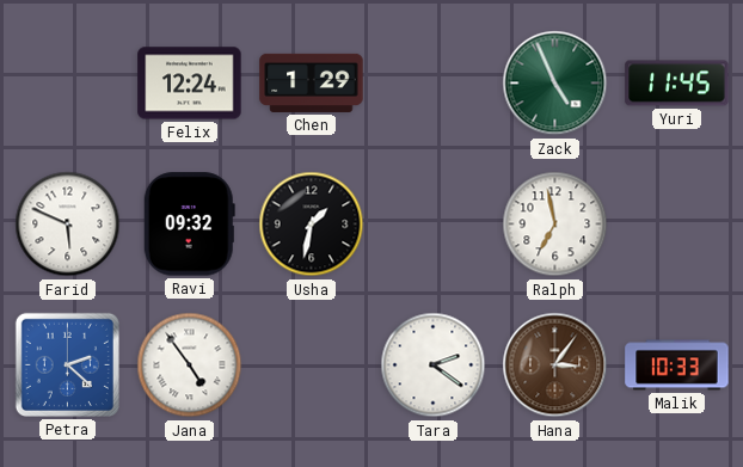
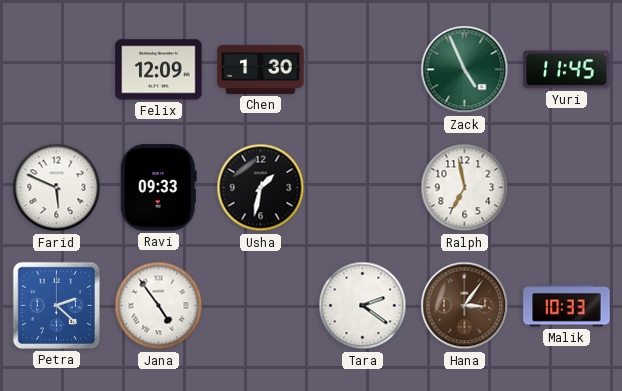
Felix: 12:24 -> 12:09 (159, 70)
Chen: 1:29 -> 1:30 (261, 69)
Ravi: 09:32 -> 09:33 (158, 188)
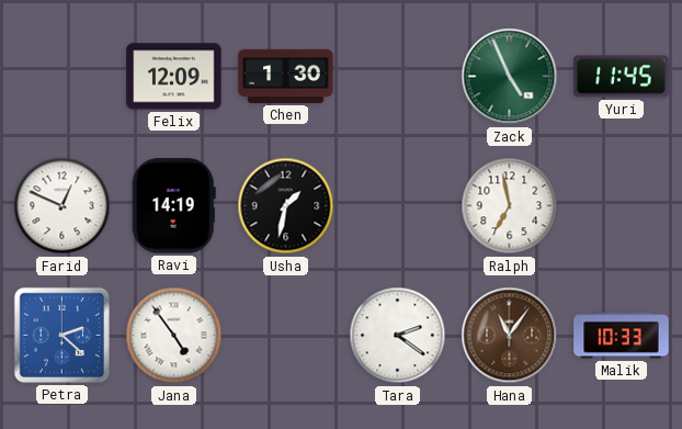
Farid: 5:49 -> 12:49 (62, 206)
Ravi: 09:33 -> 14:19 (173, 206)
Hana: 3:06 -> 11:06 (510, 336)
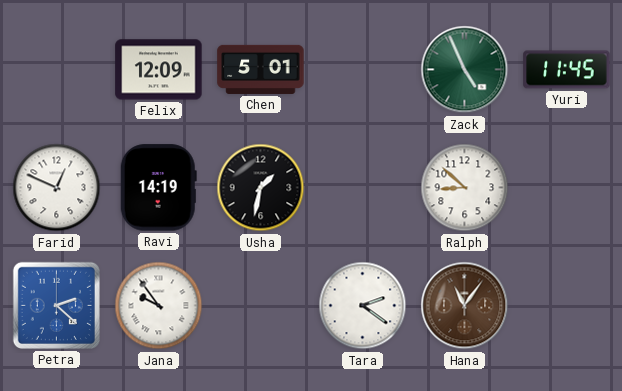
Chen: 1:30 -> 5:01 (261, 69)
Ralph: 6:58 -> 8:52 (465, 188)
Jana: 4:54 -> 9:54 (159, 306)
Malik: 10:33 -> none (622, 336)
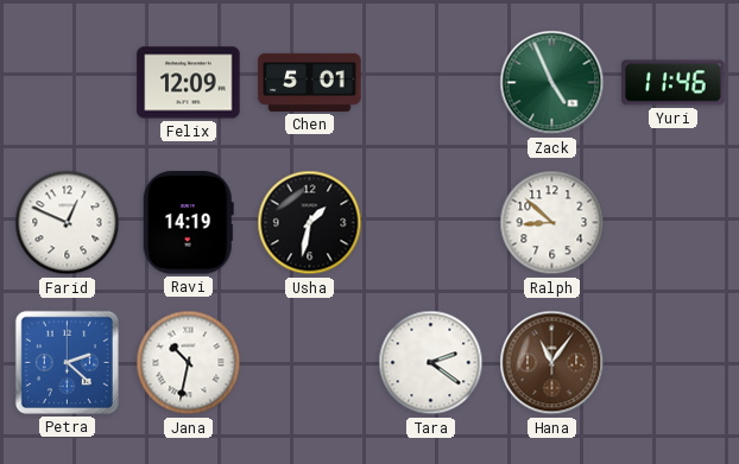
Yuri: 11:45 -> 11:46 (674, 83)
Jana: 9:54 -> 10:32 (189, 363)
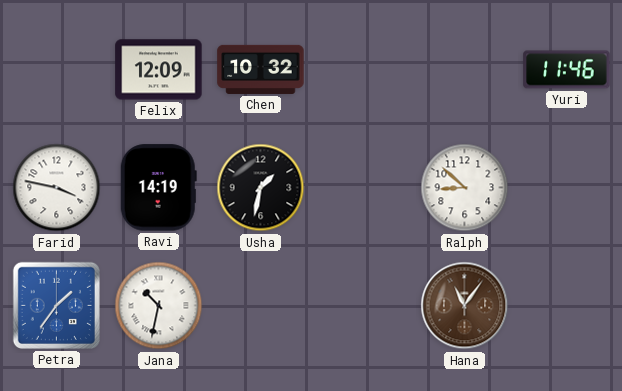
Chen: 5:01 -> 10:32 (261, 69)
Zack: 4:56 -> none (552, 83)
Farid: 12:49 -> 3:47 (57, 188)
Petra: 2:22 -> 1:36 (56, 305)
Tara: 2:21 -> none (431, 363)
